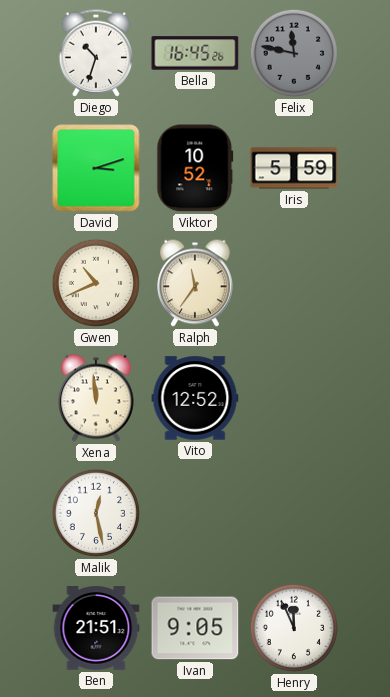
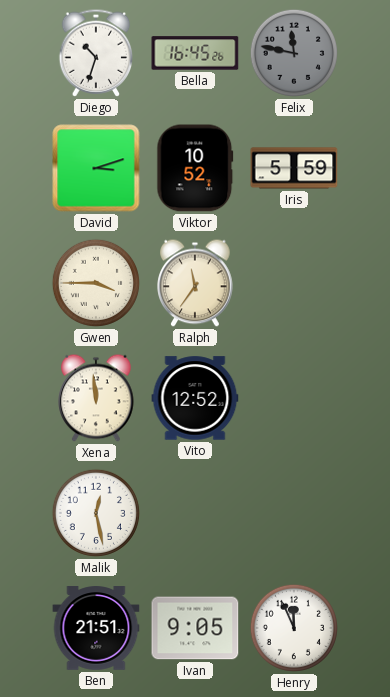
Gwen: 10:41 -> 3:45 (96, 283)
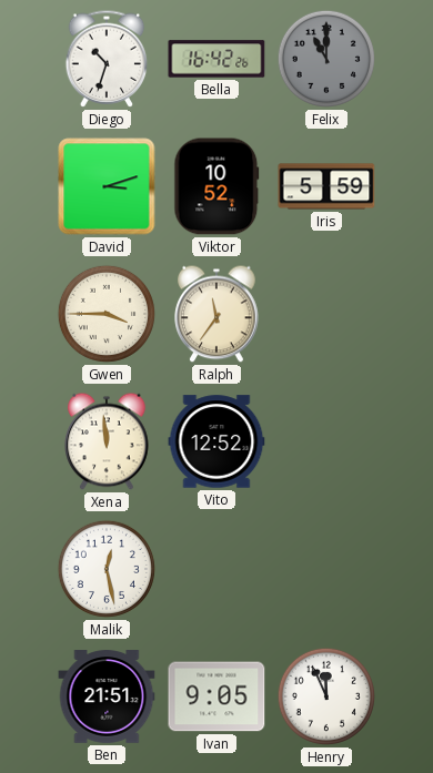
Bella: 16:45 -> 16:42 (216, 59)
Felix: 11:47 -> 11:00 (326, 59)
